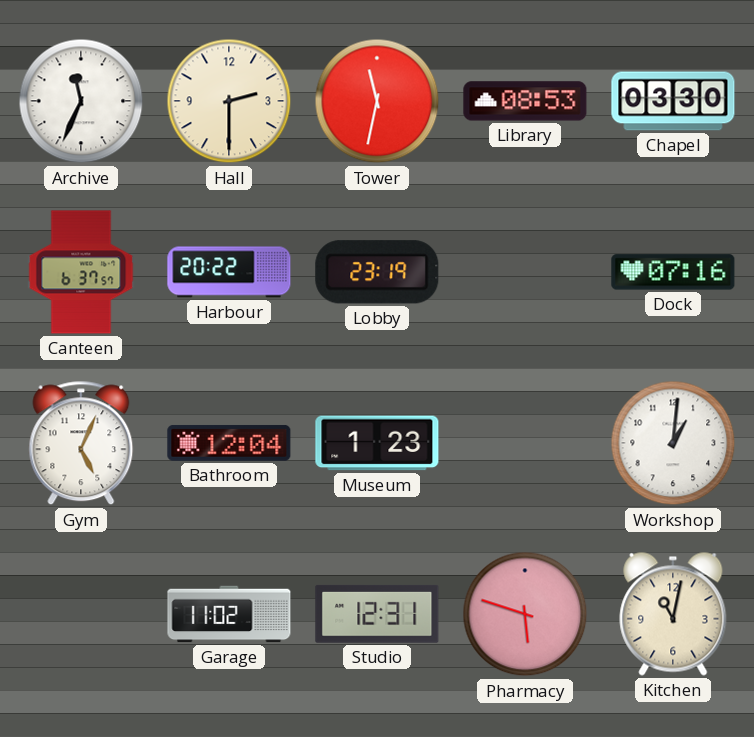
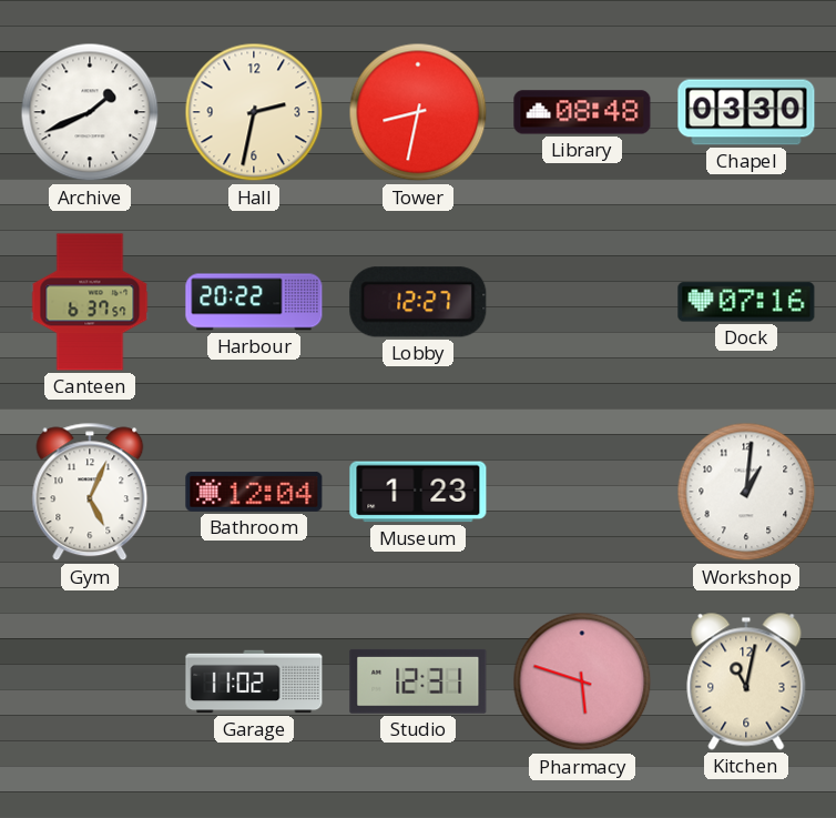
Archive: 11:34 -> 1:41 (90, 112)
Hall: 2:30 -> 2:32 (254, 112)
Tower: 11:32 -> 8:32 (418, 112)
Library: 08:53 -> 08:48 (582, 112)
Lobby: 23:19 -> 12:27 (418, 302)
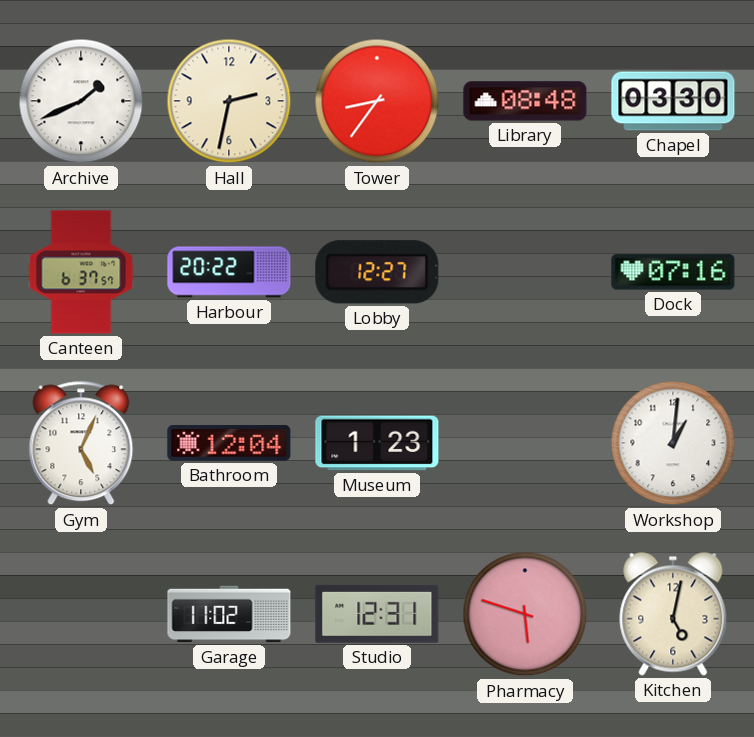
Tower: 8:32 -> 8:36 (377, 101)
Kitchen: 11:02 -> 5:02 (673, 614)
